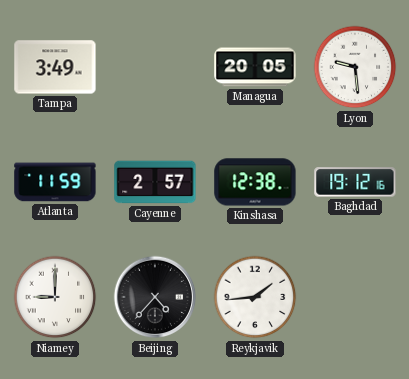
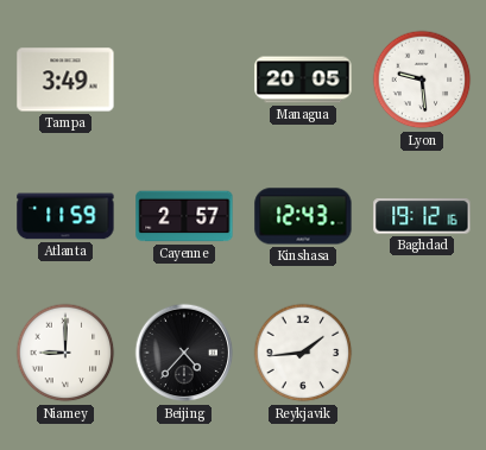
Kinshasa: 12:38 -> 12:43 (303, 216)
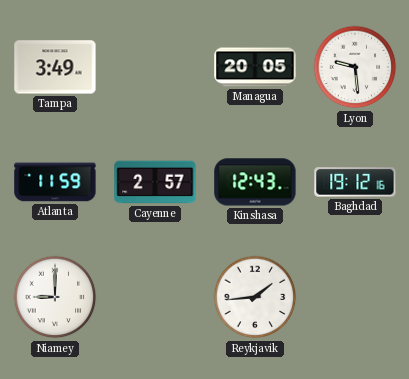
Beijing: 4:37 -> none (184, 353)
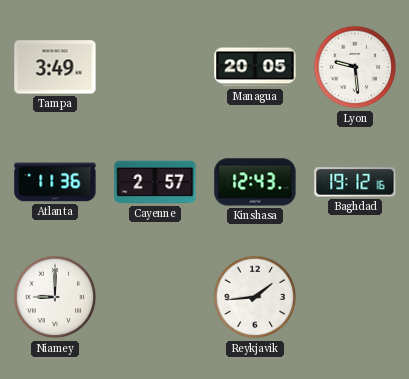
Atlanta: 11:59 -> 11:36 (55, 182)
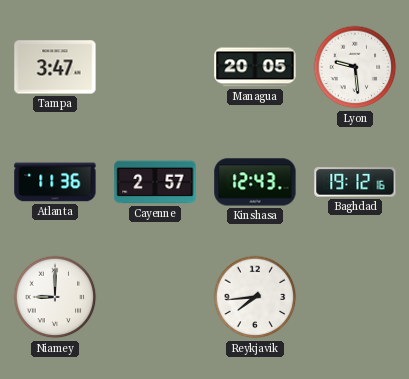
Tampa: 3:49 -> 3:47 (55, 67)
Reykjavik: 1:44 -> 7:44 (255, 297)
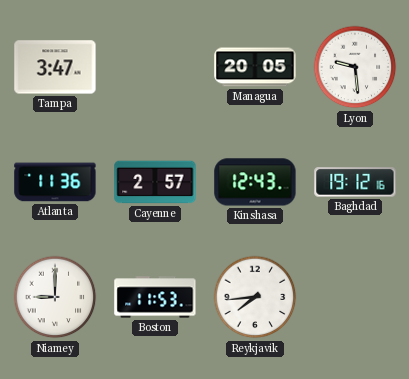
Boston: none -> 11:53 (155, 297)
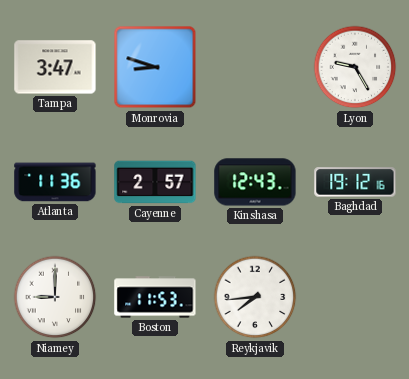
Monrovia: none -> 8:48 (155, 67)
Managua: 20:05 -> none (255, 67)
Lyon: 9:29 -> 9:25 (355, 67)
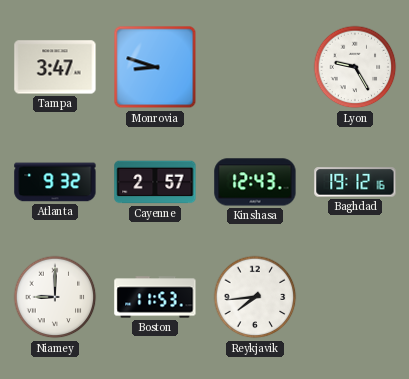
Atlanta: 11:36 -> 9:32 (55, 182)
